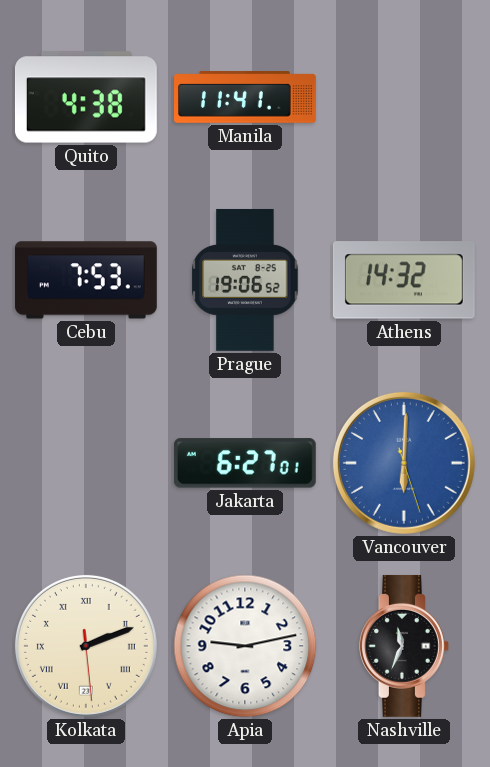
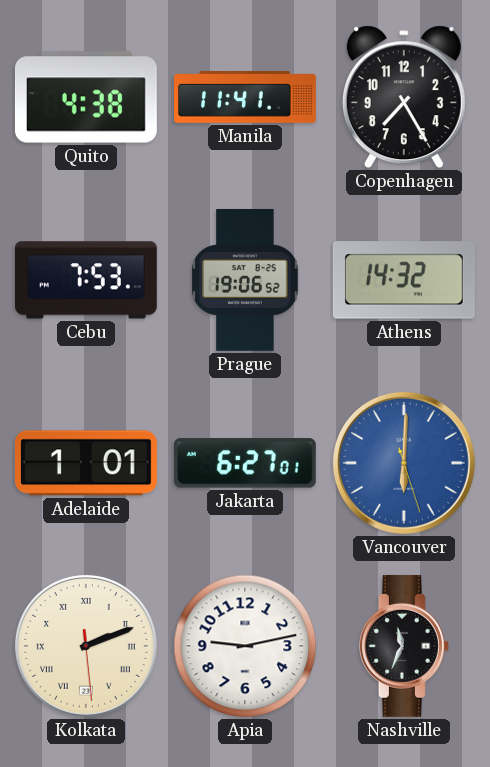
Copenhagen: none -> 7:25 (404, 97)
Adelaide: none -> 1:01 (86, 463)
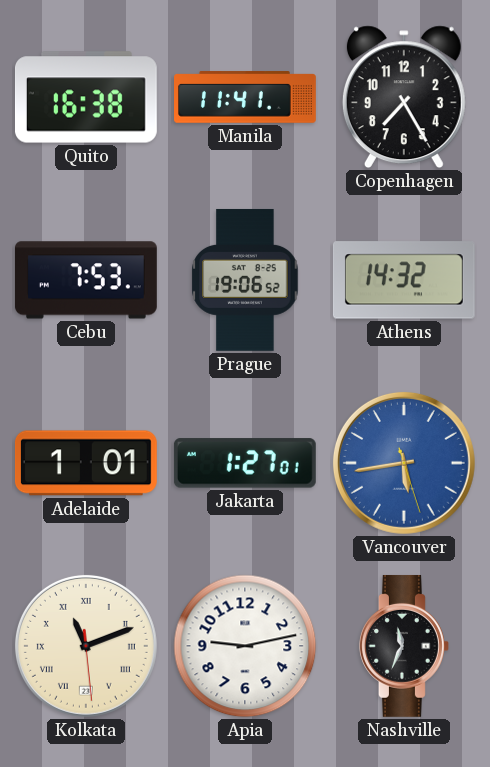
Quito: 4:38 -> 16:38 (86, 97)
Jakarta: 6:27 -> 1:27 (245, 463)
Vancouver: 6:00 -> 5:43 (404, 463)
Kolkata: 2:11 -> 11:11 (86, 646)
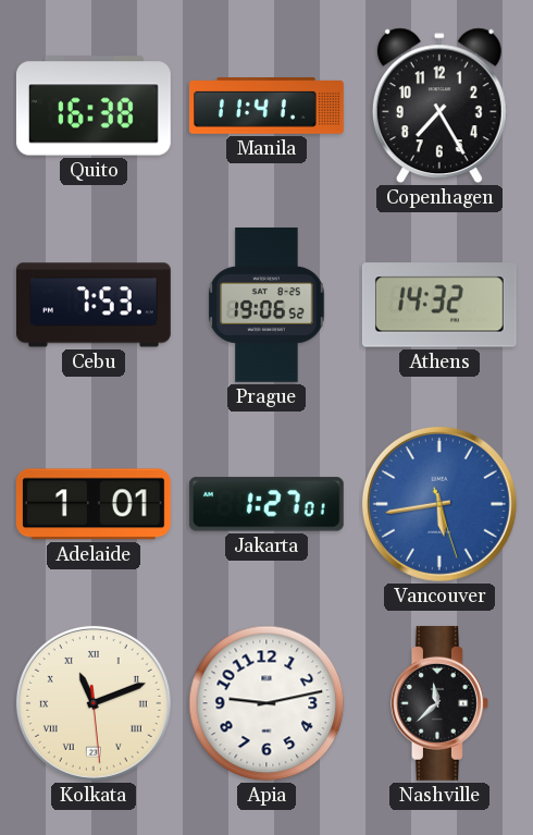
Nashville: 11:34 -> 11:38 (439, 703)
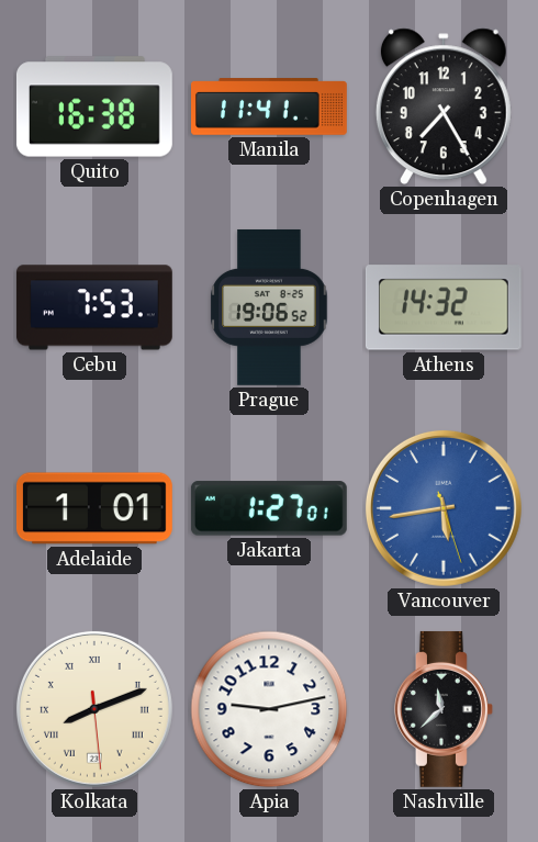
Kolkata: 11:11 -> 8:11 (94, 709)
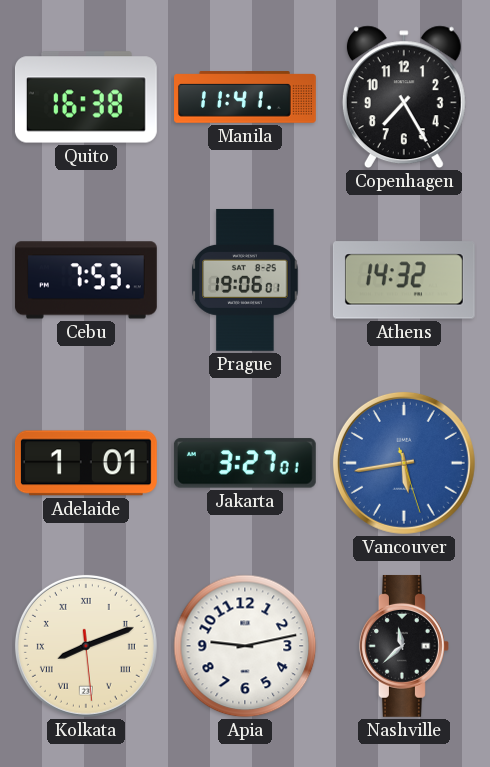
Prague: 19:06:52 -> 19:06:01 (245, 280)
Jakarta: 1:27 -> 3:27 (245, 463)
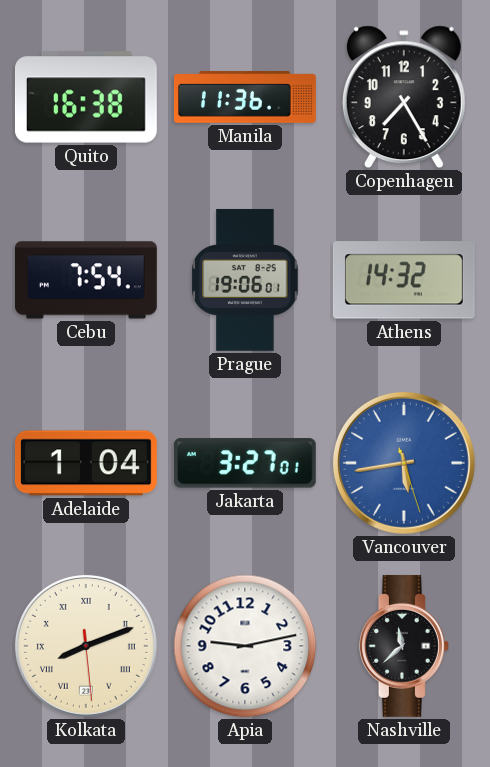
Manila: 11:41 -> 11:36 (246, 97)
Cebu: 7:53 -> 7:54 (86, 280)
Adelaide: 1:01 -> 1:04 (86, 463)
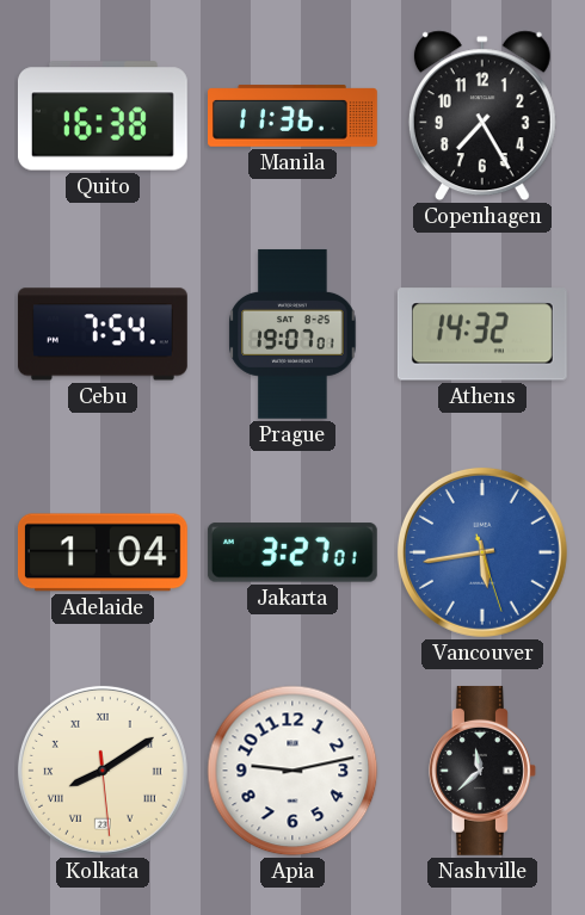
Prague: 19:06 -> 19:07 (292, 334)
Kolkata: 8:11 -> 8:09 (103, 771)
